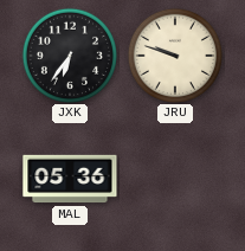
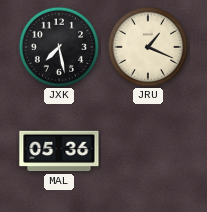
JXK: 6:36 -> 7:28 (58, 46)
JRU: 9:48 -> 1:19 (147, 46)
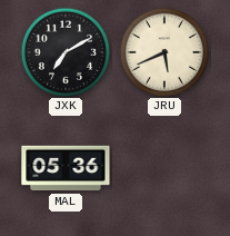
JXK: 7:28 -> 7:10 (64, 51)
JRU: 1:19 -> 5:41 (163, 51)
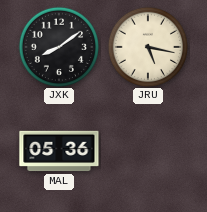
JXK: 7:10 -> 8:09 (58, 46)
JRU: 5:41 -> 5:17 (147, 46)
